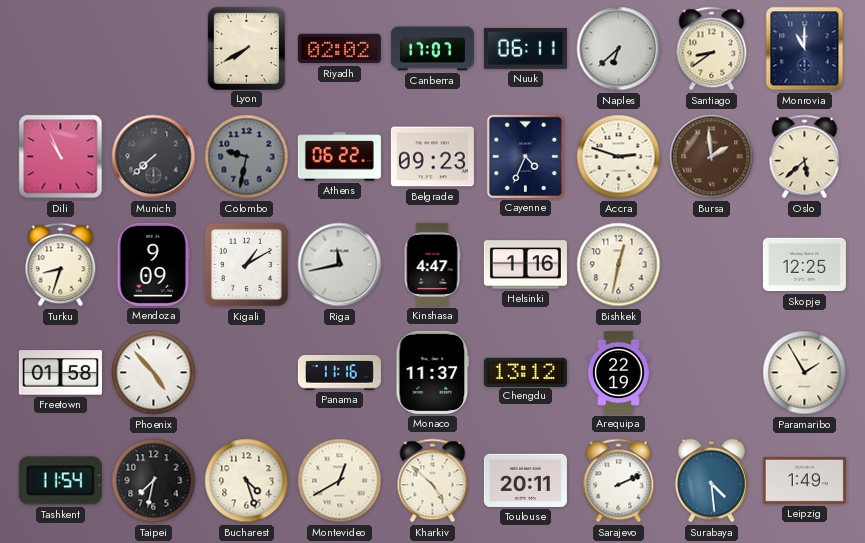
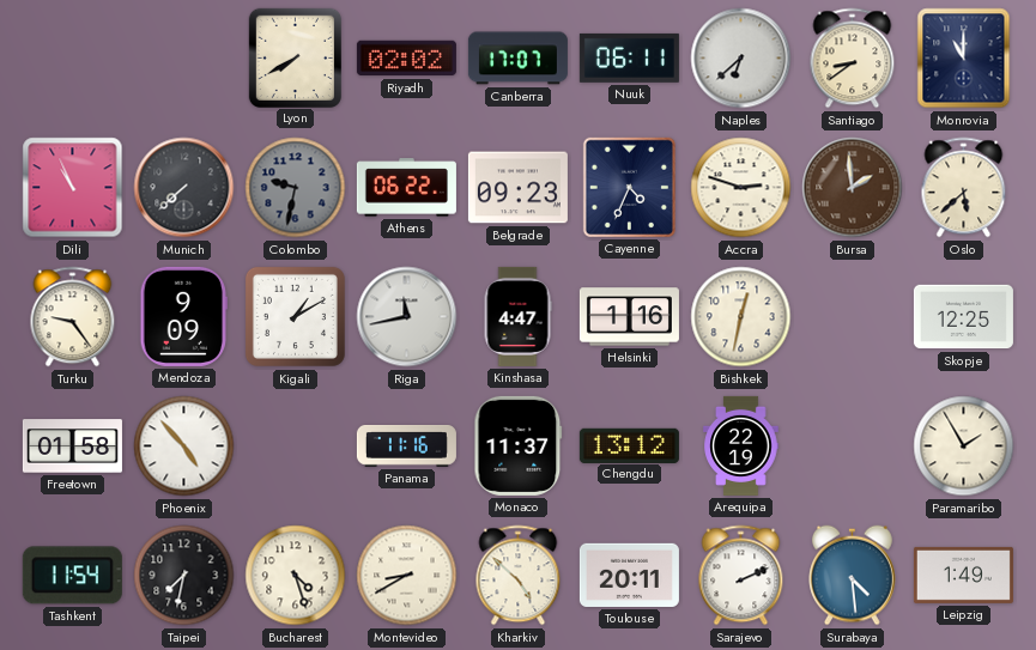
Turku: 8:33 -> 9:24 (73, 317)
Montevideo: 12:40 -> 8:40 (407, 576)
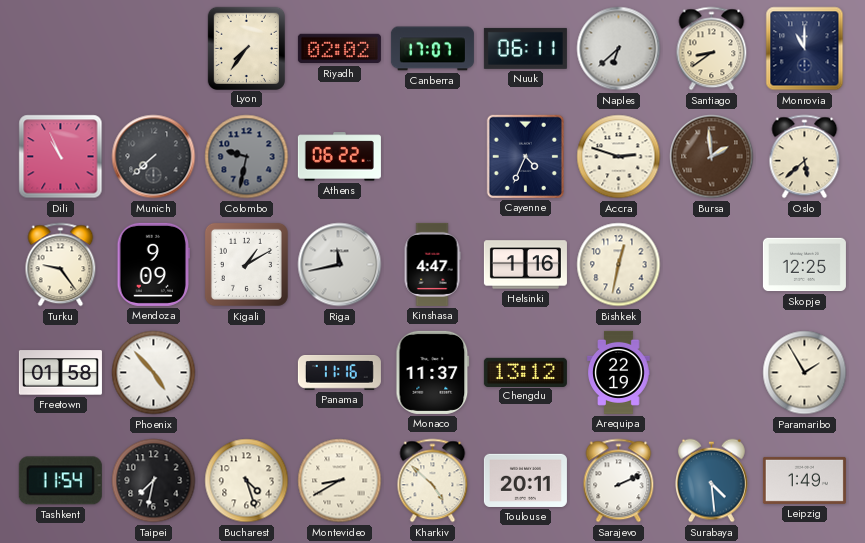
Lyon: 7:40 -> 7:36 (246, 48)
Belgrade: 09:23 -> none (517, 188)
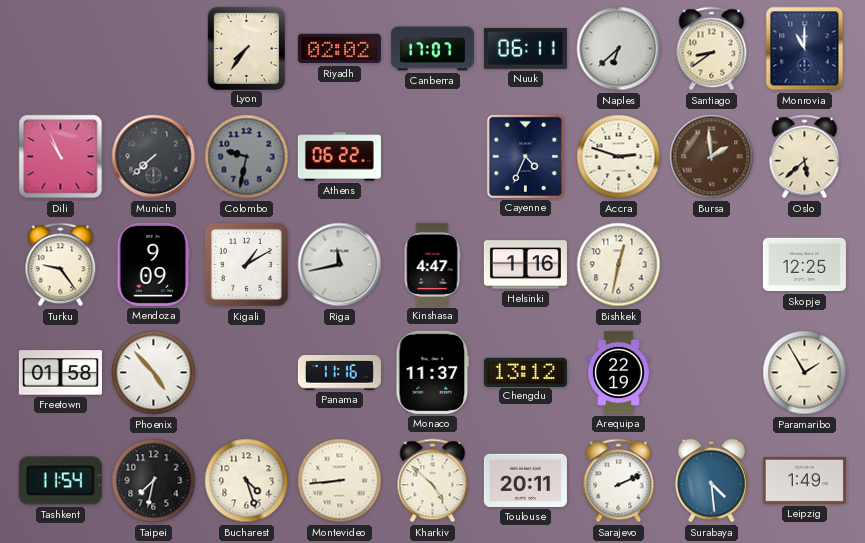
Montevideo: 8:40 -> 8:44 (340, 481)
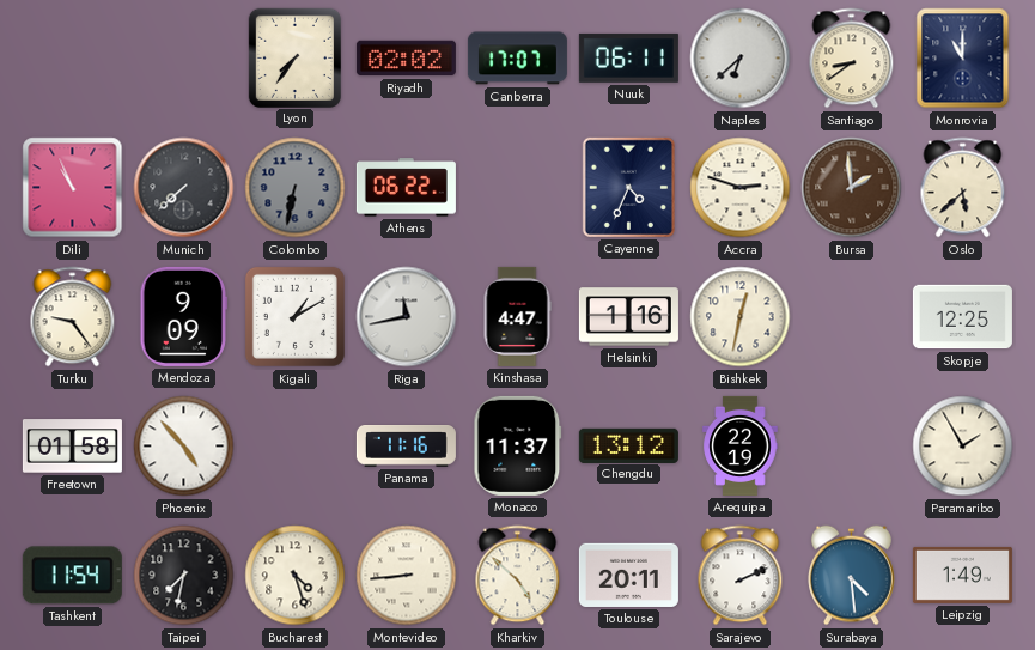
Colombo: 9:32 -> 6:32 (296, 188)
